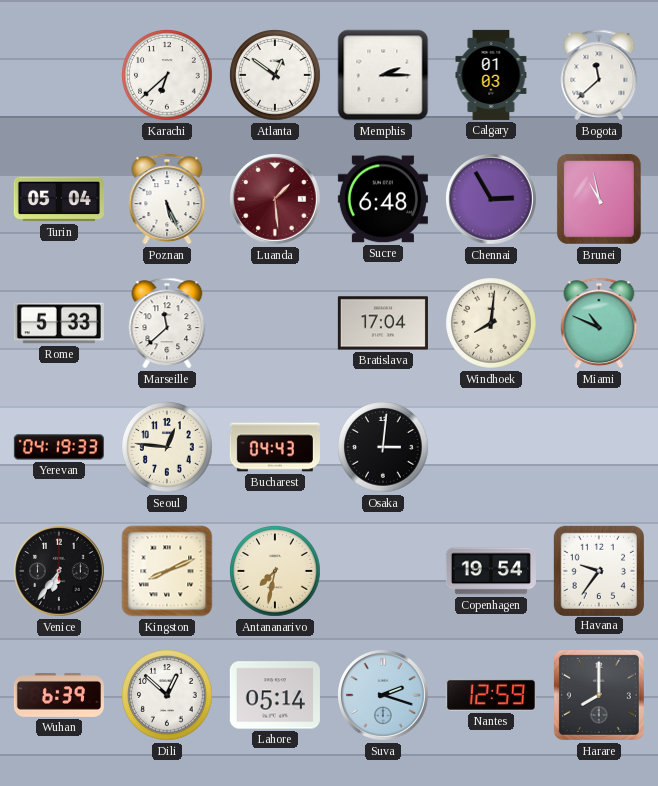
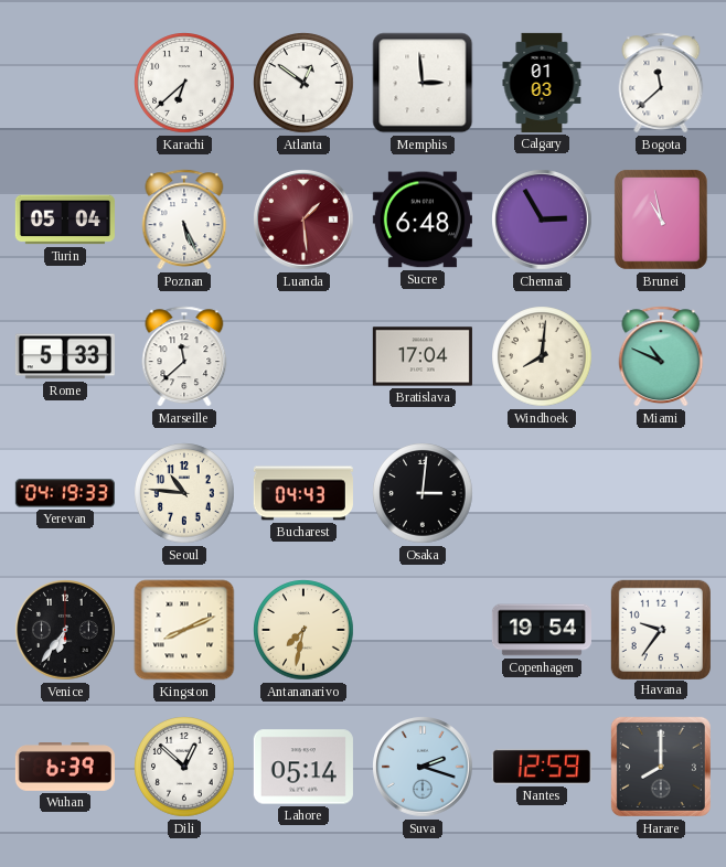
Memphis: 2:15 -> 2:59 (423, 83)
Seoul: 12:46 -> 10:46 (184, 493)
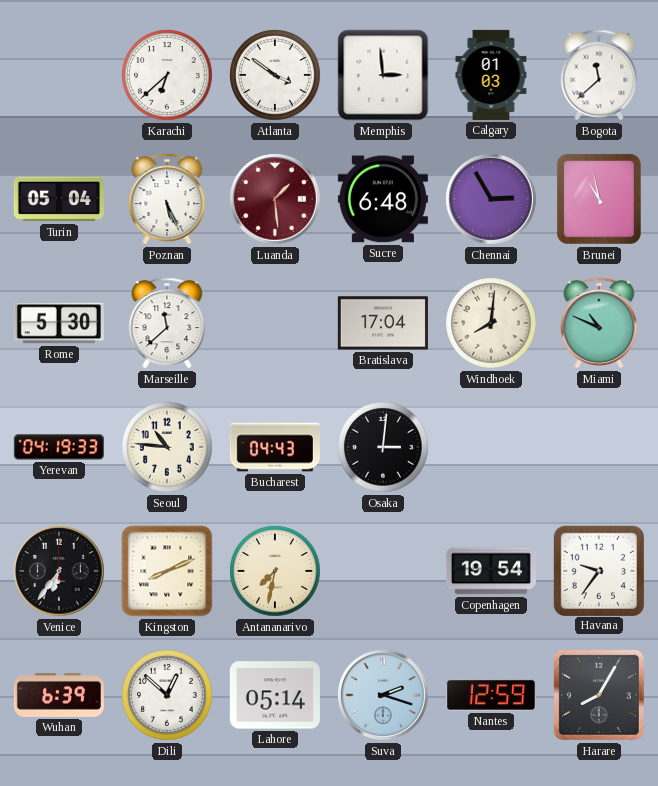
Atlanta: 12:51 -> 3:51 (275, 75)
Rome: 5:33 -> 5:30 (59, 323)
Harare: 8:00 -> 8:05 (599, 695)
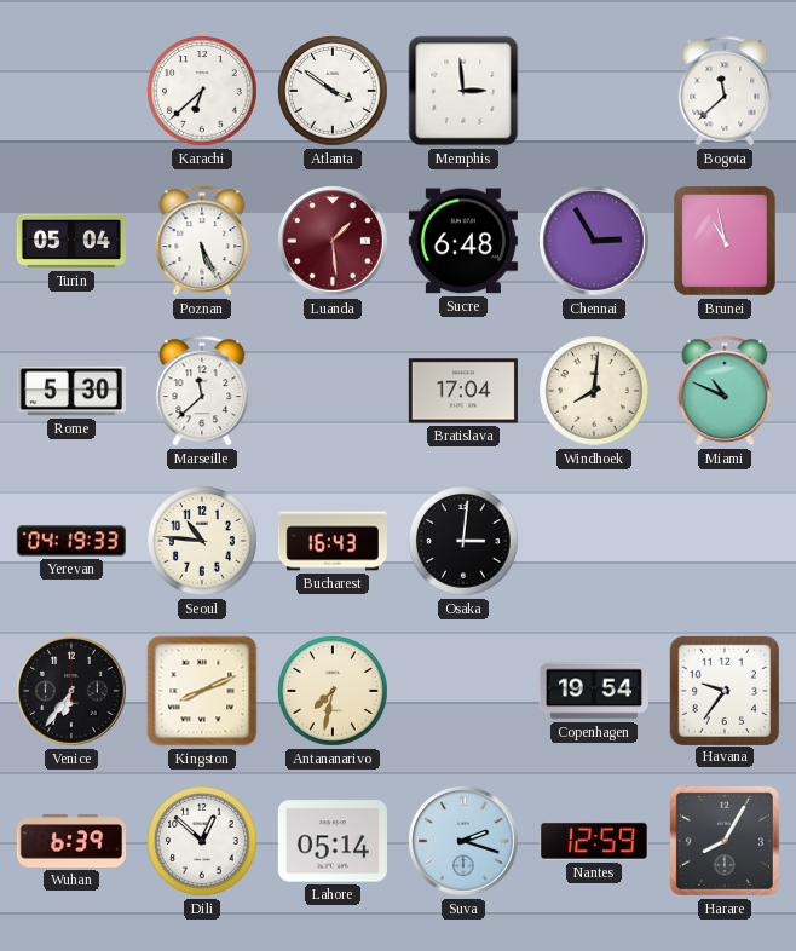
Calgary: 01:03 -> none (491, 75)
Bucharest: 04:43 -> 16:43 (333, 541)
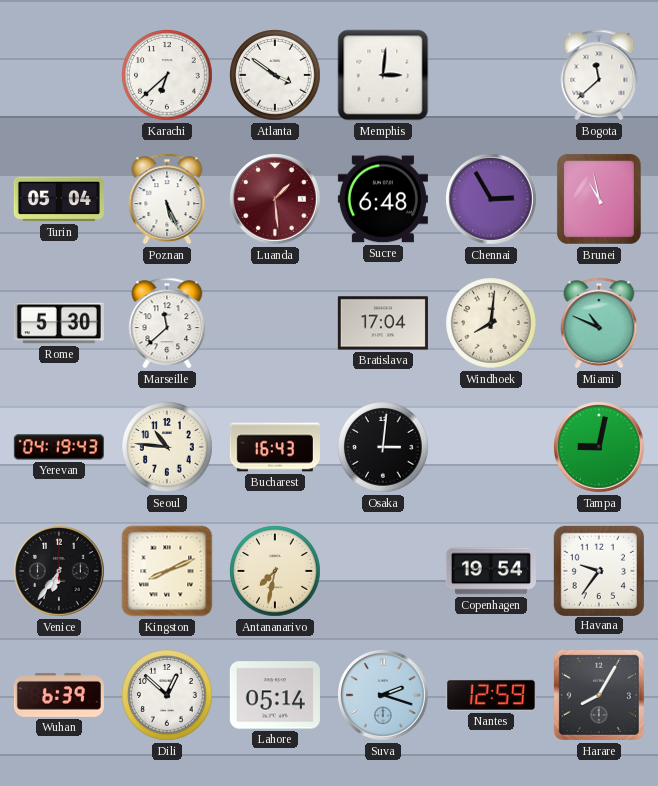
Memphis: 2:59 -> 3:01 (383, 75)
Yerevan: 04:19:33 -> 04:19:43 (59, 447)
Tampa: none -> 9:02 (599, 447)
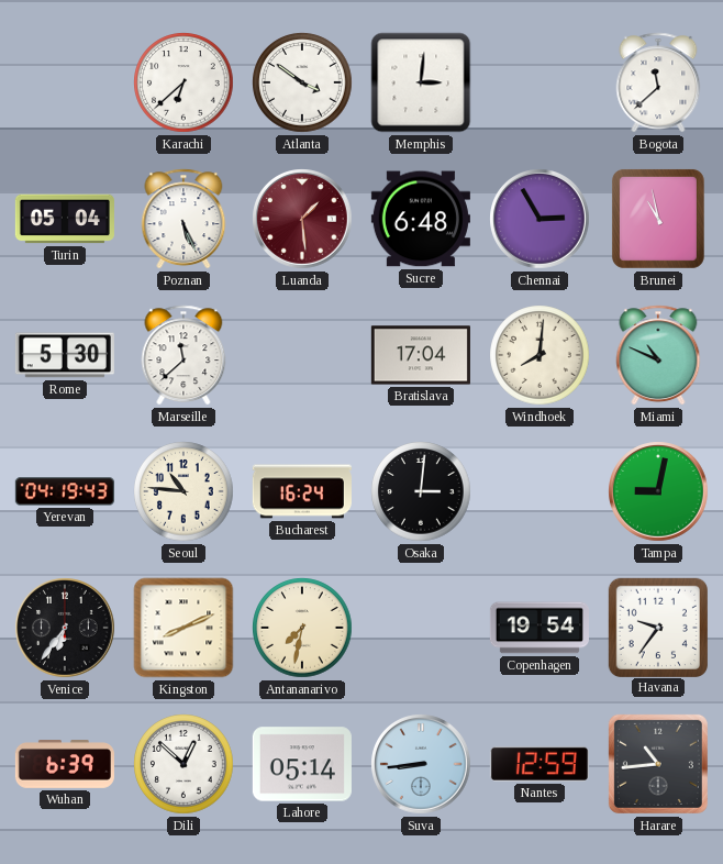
Bucharest: 16:43 -> 16:24 (302, 491)
Suva: 2:18 -> 8:44 (421, 764)
Harare: 8:05 -> 10:44 (658, 764)
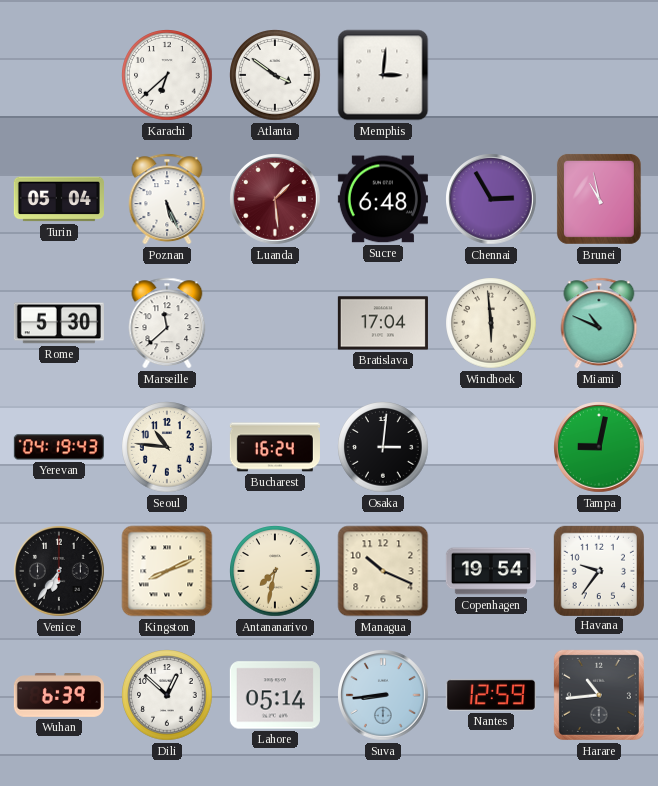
Bogota: 11:38 -> none (658, 82)
Windhoek: 8:01 -> 5:59 (491, 323)
Managua: none -> 10:19 (383, 571)
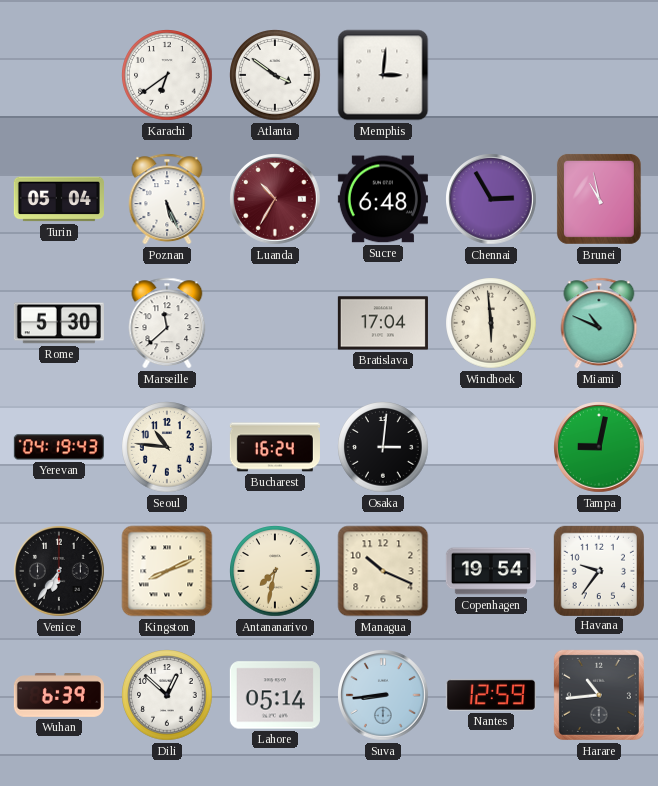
Karachi: 6:38 -> 6:39 (167, 75)
Luanda: 1:29 -> 10:35 (275, 199)
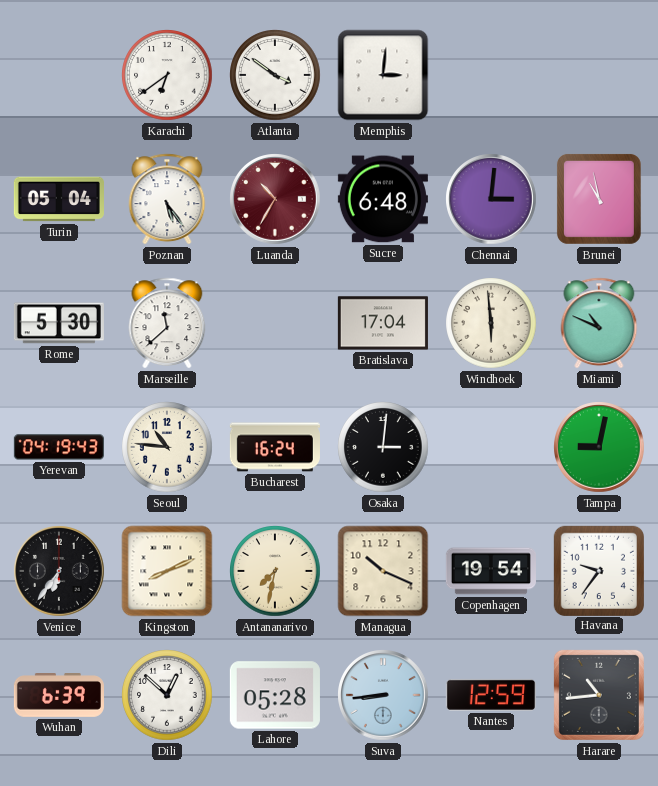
Poznan: 5:26 -> 5:24 (167, 199)
Chennai: 2:55 -> 3:01 (491, 199)
Lahore: 05:14 -> 05:28 (275, 695)
